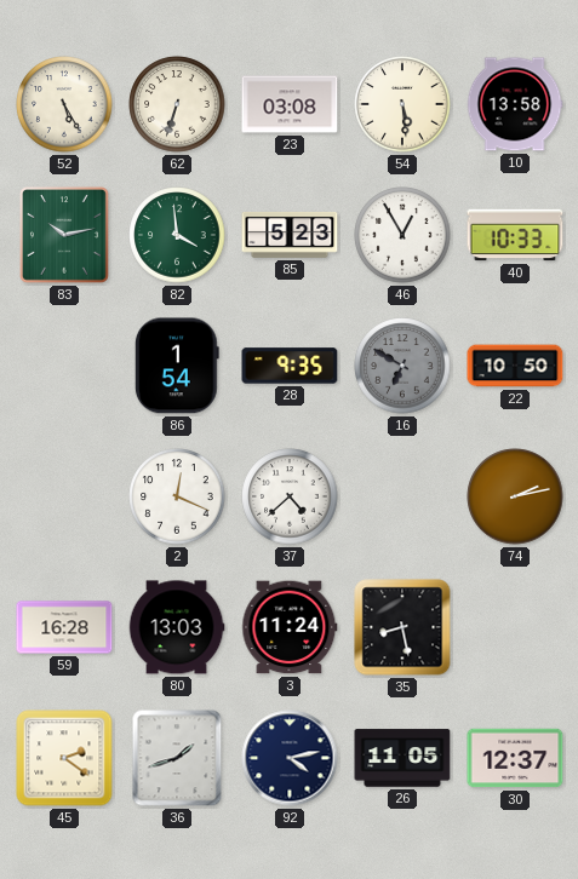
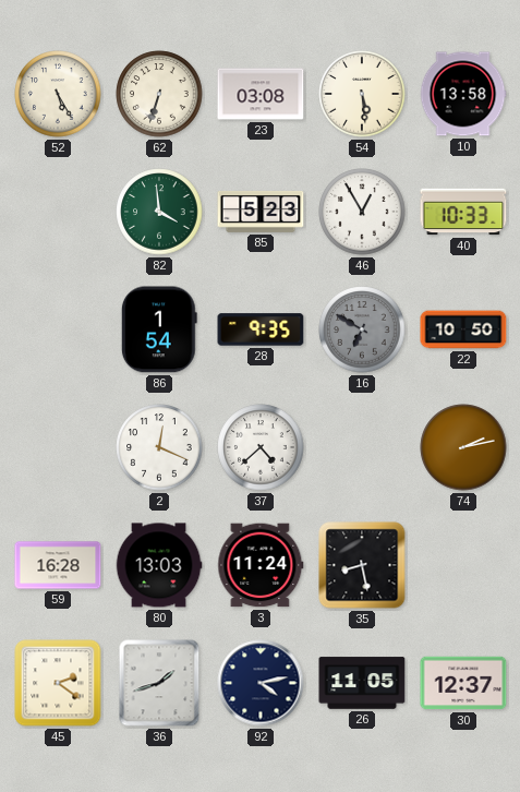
83: 10:13 -> none (64, 235)
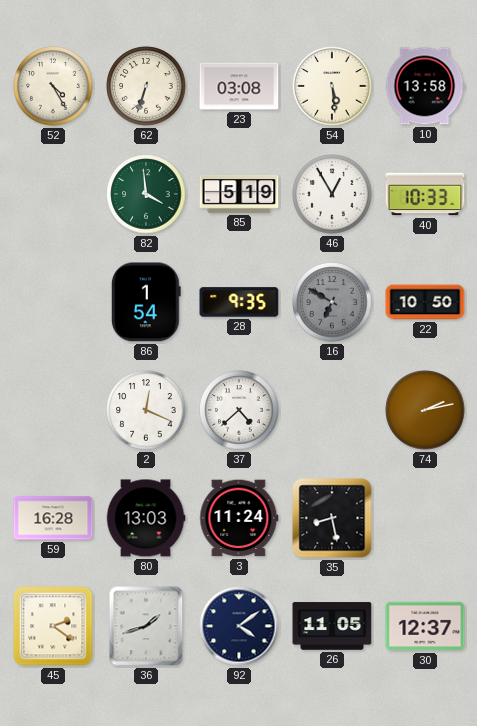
52: 5:25 -> 4:25 (53, 86)
85: 5:23 -> 5:19 (239, 194)
92: 4:13 -> 4:09 (239, 626)
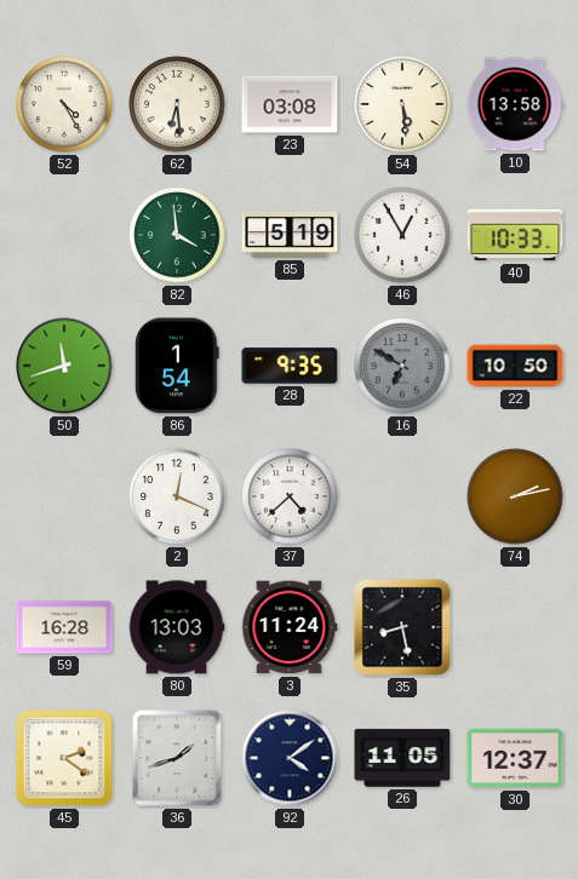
62: 6:33 -> 6:29 (177, 104)
50: none -> 11:42 (64, 366)
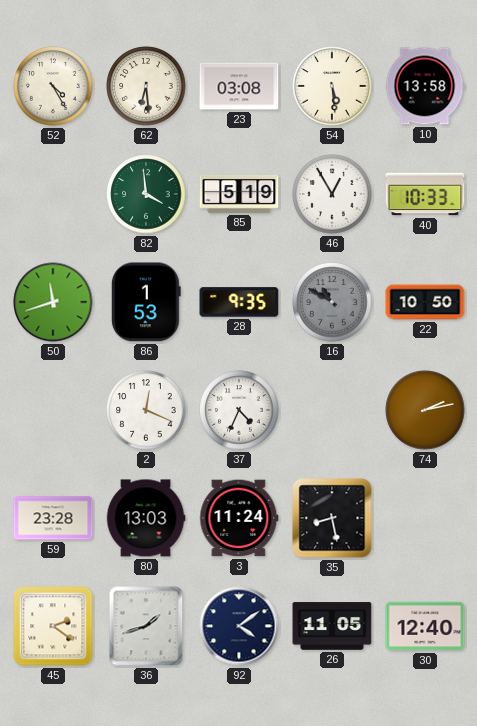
86: 1:54 -> 1:53 (146, 302)
16: 6:50 -> 10:50 (332, 302)
37: 4:38 -> 4:34 (239, 410)
59: 16:28 -> 23:28 (53, 518)
30: 12:37 -> 12:40 (425, 626)
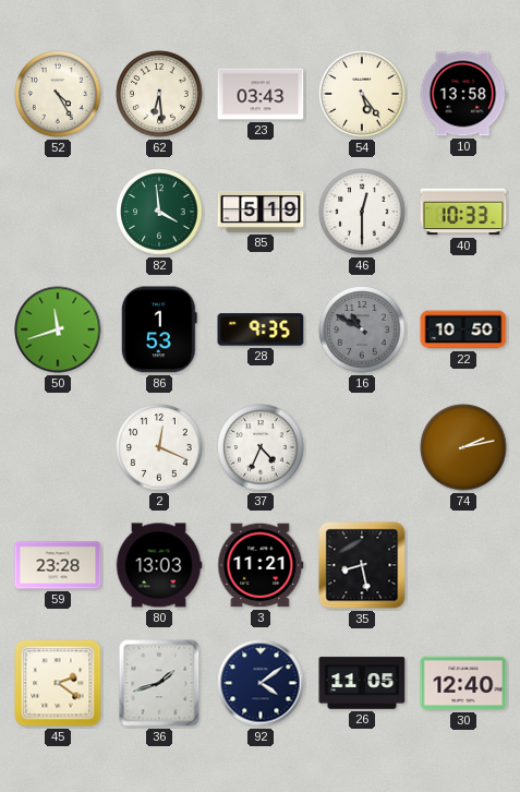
23: 03:08 -> 03:43 (261, 94)
54: 5:29 -> 5:24 (362, 94)
46: 12:55 -> 12:30 (362, 212)
3: 11:24 -> 11:21 (261, 565)
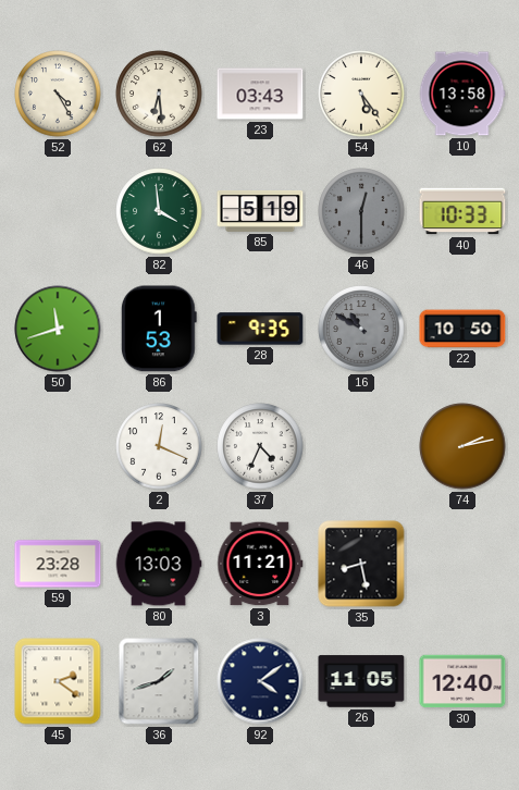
46 dial: white -> grey (361, 211)
